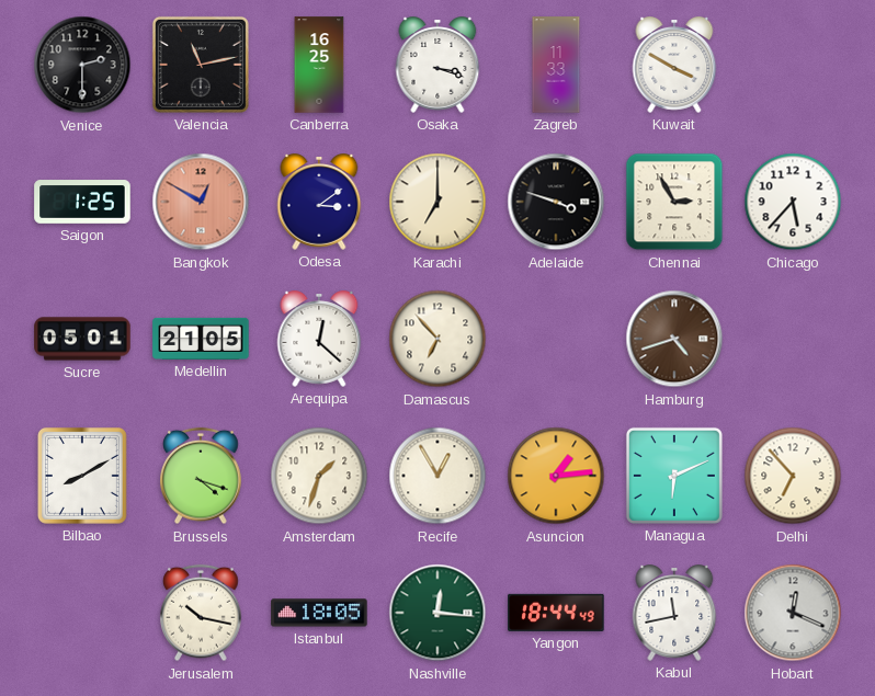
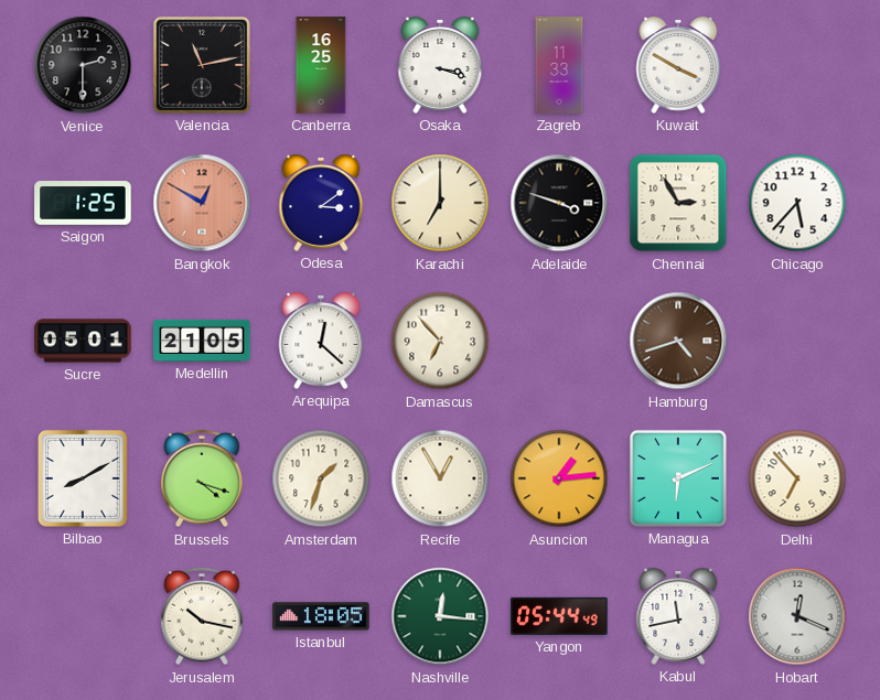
Yangon: 18:44 -> 05:44 (559, 616)
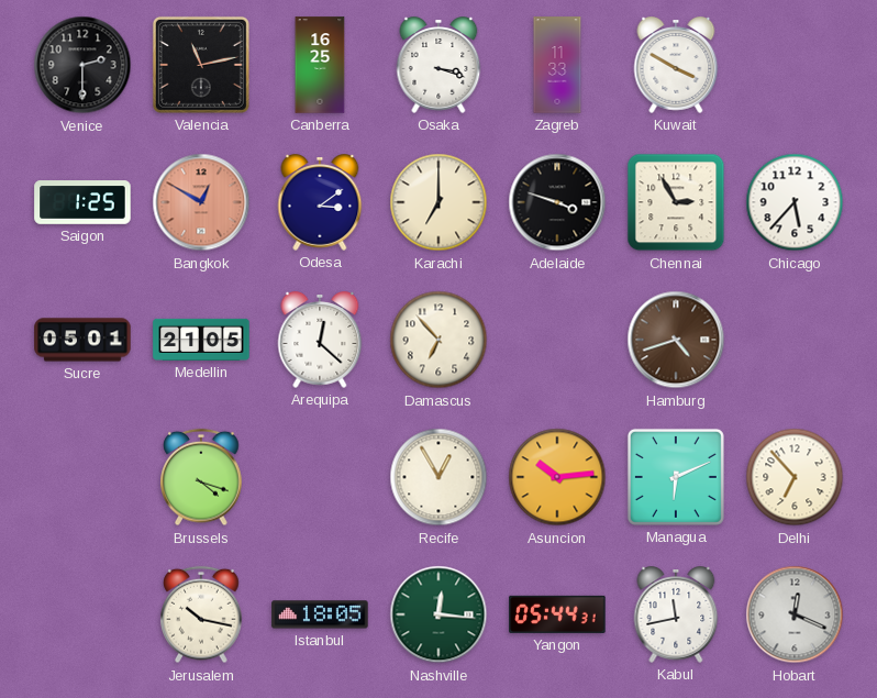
Bilbao: 8:10 -> none (83, 478)
Amsterdam: 1:33 -> none (321, 478)
Asuncion: 1:14 -> 10:14 (557, 477)
Yangon: 05:44:49 -> 05:44:31 (557, 614)
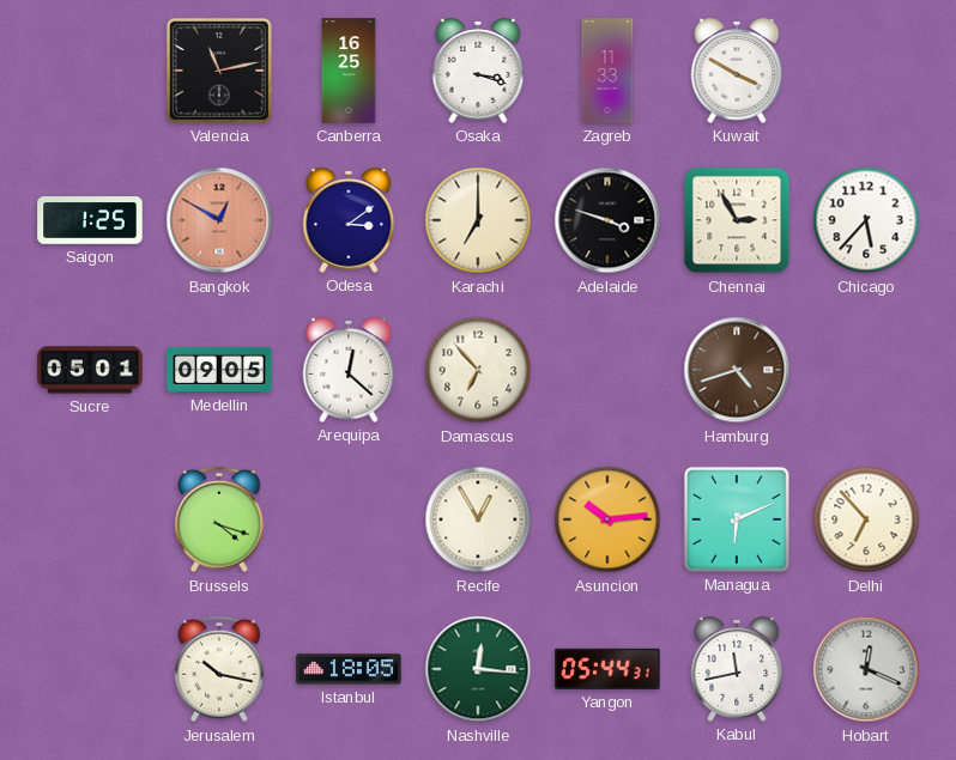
Venice: 2:30 -> none (82, 65)
Medellin: 21:05 -> 09:05 (219, 370)
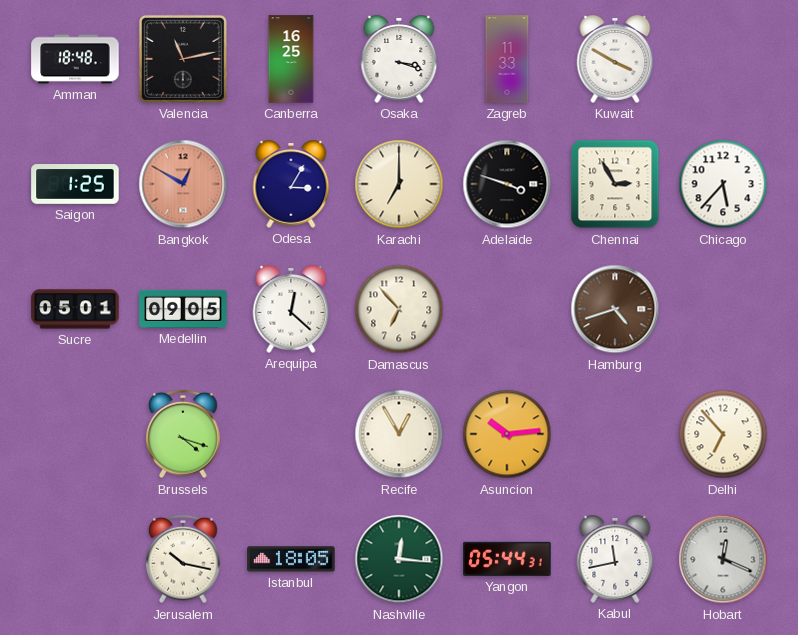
Amman: none -> 18:48 (75, 59)
Odesa: 3:09 -> 3:05 (291, 184)
Managua: 6:11 -> none (737, 519)
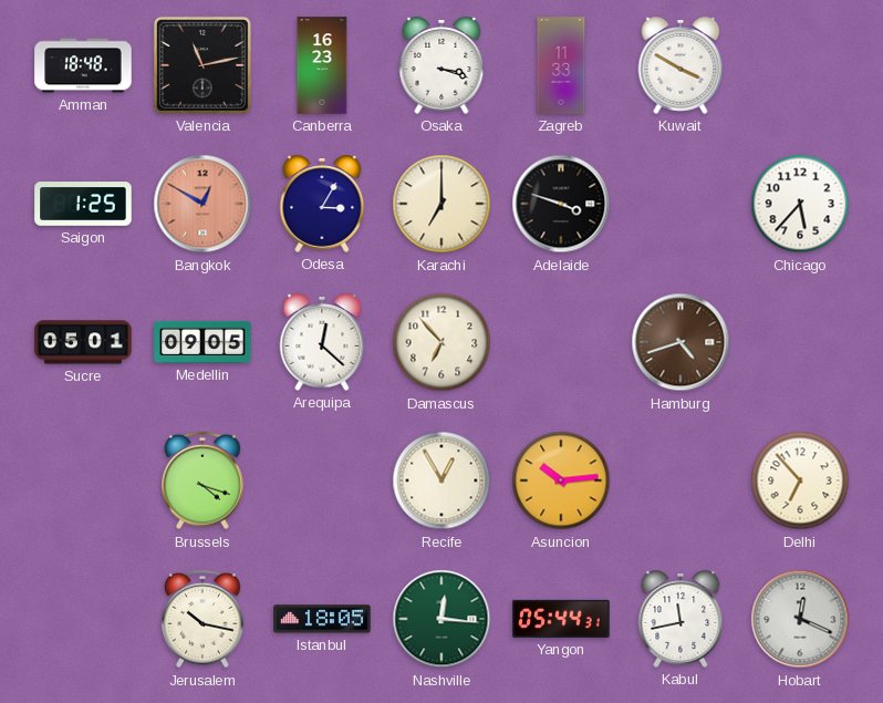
Canberra: 16:25 -> 16:23 (322, 65)
Chennai: 2:55 -> none (615, 184)
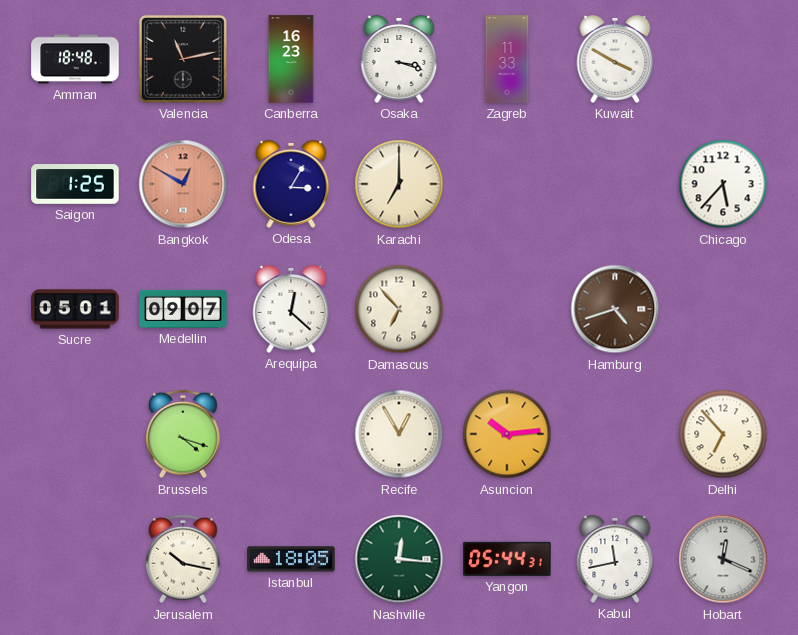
Adelaide: 3:48 -> none (561, 204)
Medellin: 09:05 -> 09:07 (183, 309)
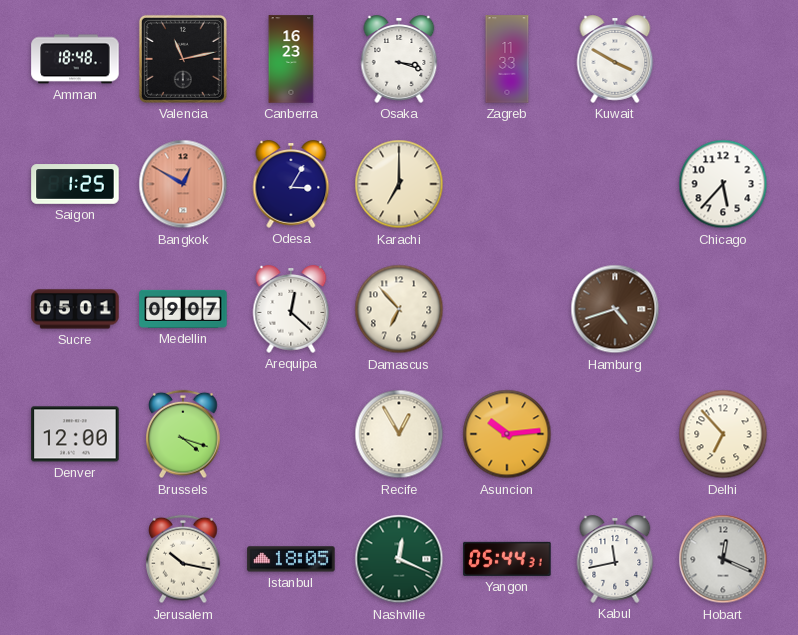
Denver: none -> 12:00 (75, 434)
Nashville: 12:16 -> 12:19 (399, 559)
